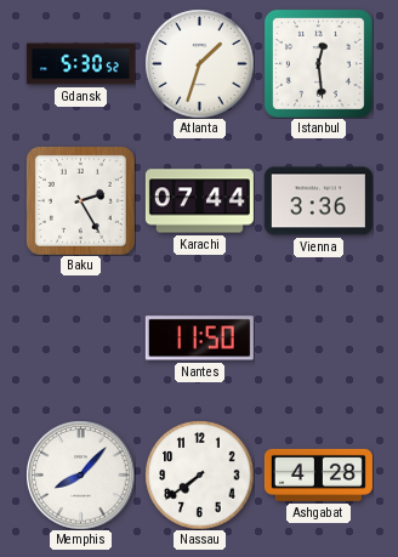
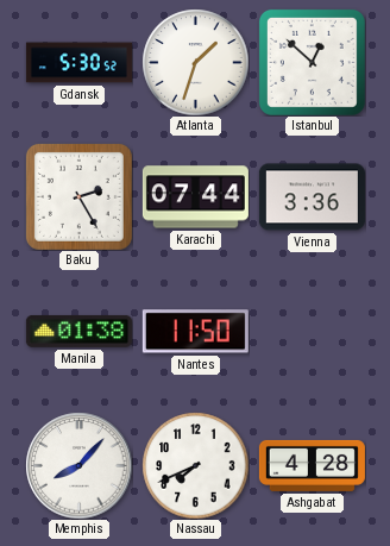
Istanbul: 12:29 -> 12:52 (312, 62)
Manila: none -> 01:38 (78, 331)
Nassau: 7:39 -> 7:41 (195, 465)
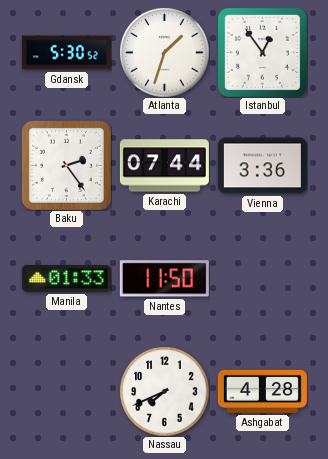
Istanbul: 12:52 -> 12:54 (262, 52)
Baku: 2:25 -> 2:24 (66, 165)
Manila: 01:38 -> 01:33 (66, 278)
Memphis: 8:07 -> none (78, 465)
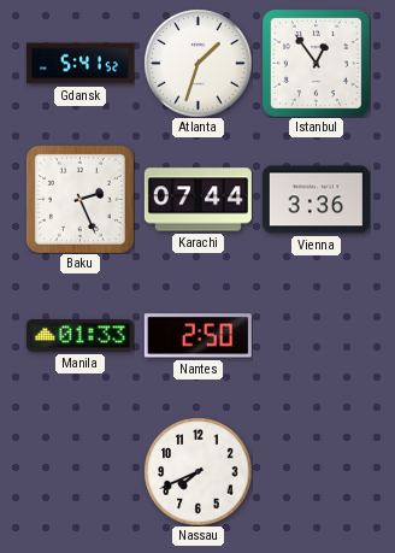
Gdansk: 5:30 -> 5:41 (79, 64)
Baku: 2:24 -> 2:26 (79, 199)
Nantes: 11:50 -> 2:50 (197, 336)
Ashgabat: 4:28 -> none (262, 391)
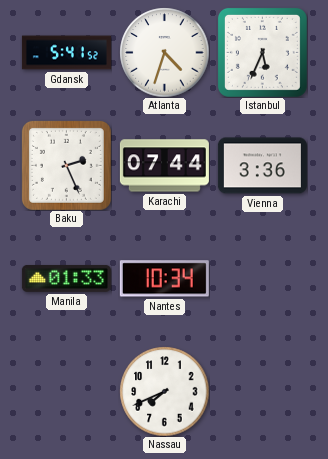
Atlanta: 1:33 -> 4:33 (164, 52)
Istanbul: 12:54 -> 5:34 (262, 52)
Nantes: 2:50 -> 10:34 (164, 279)
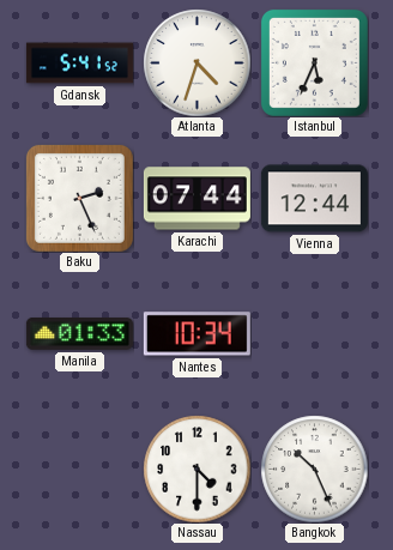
Vienna: 3:36 -> 12:44 (314, 199)
Nassau: 7:41 -> 4:30 (196, 469)
Bangkok: none -> 10:26 (314, 469)
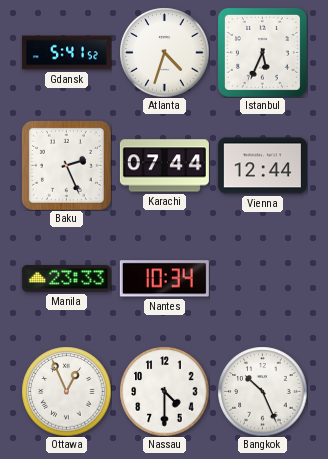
Manila: 01:33 -> 23:33 (66, 278)
Ottawa: none -> 12:56 (66, 391)
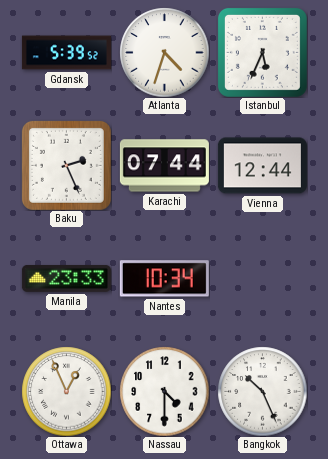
Gdansk: 5:41 -> 5:39 (66, 53)
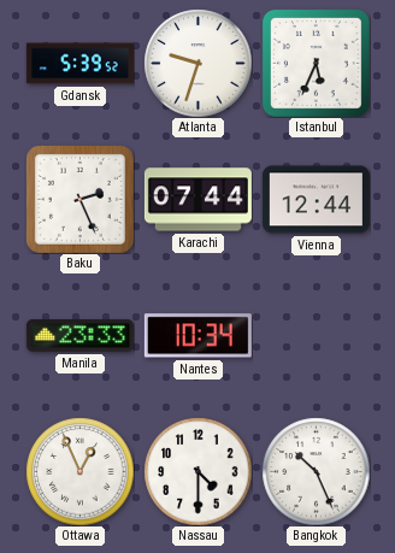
Atlanta: 4:33 -> 9:33 (197, 63)
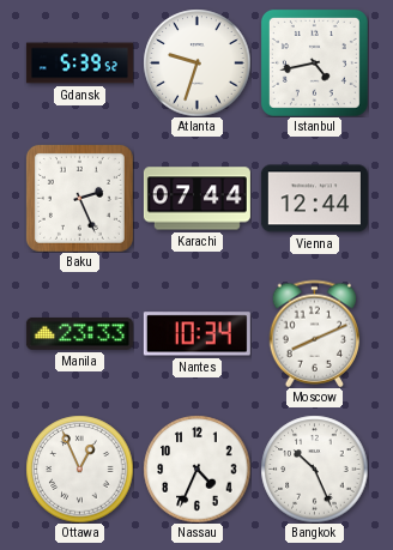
Istanbul: 5:34 -> 4:43 (314, 62)
Moscow: none -> 8:11 (315, 333)
Nassau: 4:30 -> 4:34 (196, 469)
